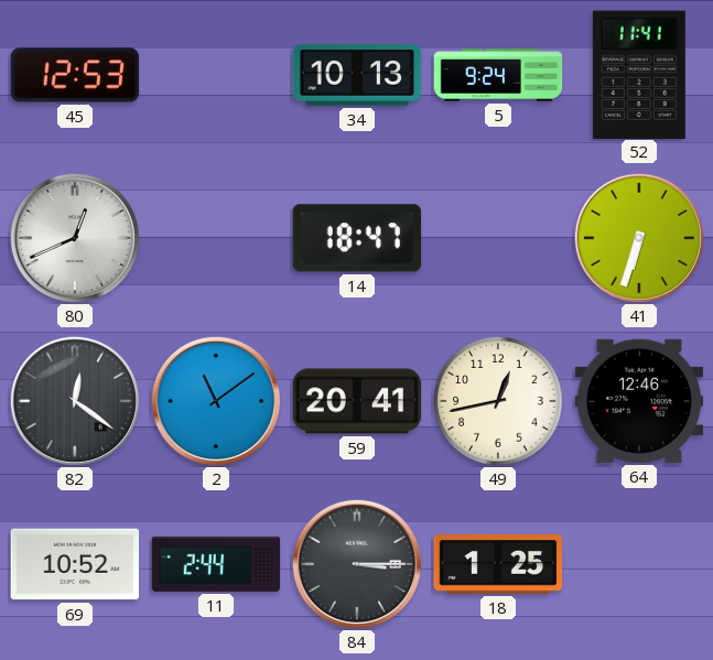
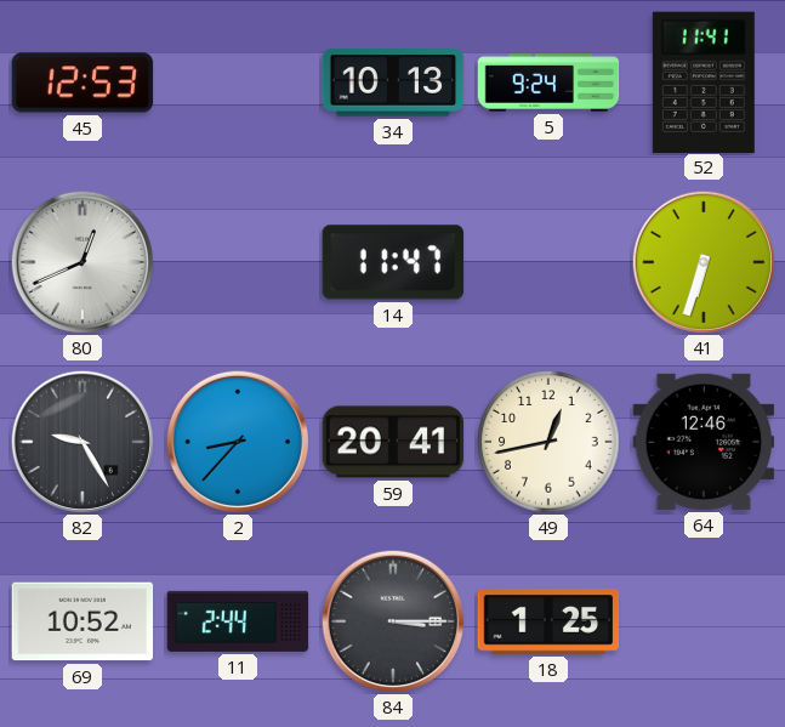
14: 18:47 -> 11:47 (393, 262)
82: 12:21 -> 9:25 (83, 442)
2: 11:09 -> 8:37 (238, 442)
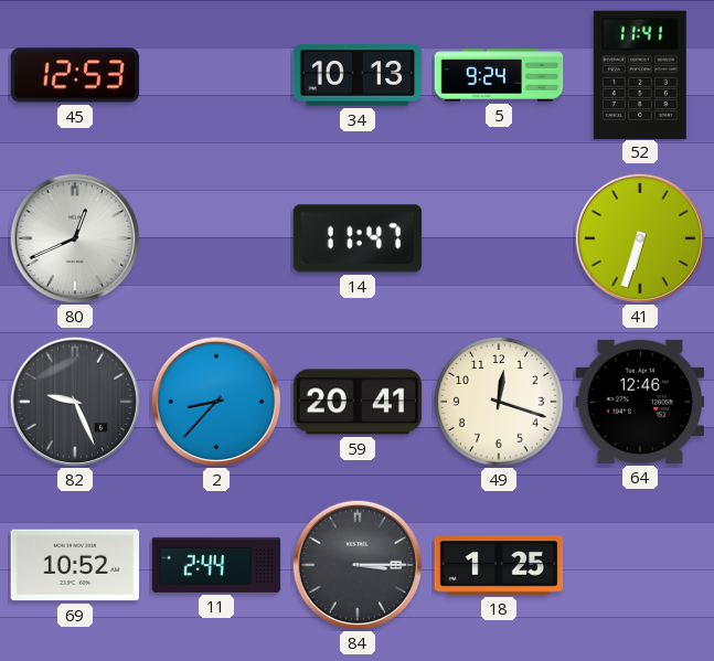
82: 9:25 -> 9:26 (75, 402)
49: 12:43 -> 12:18 (499, 402)
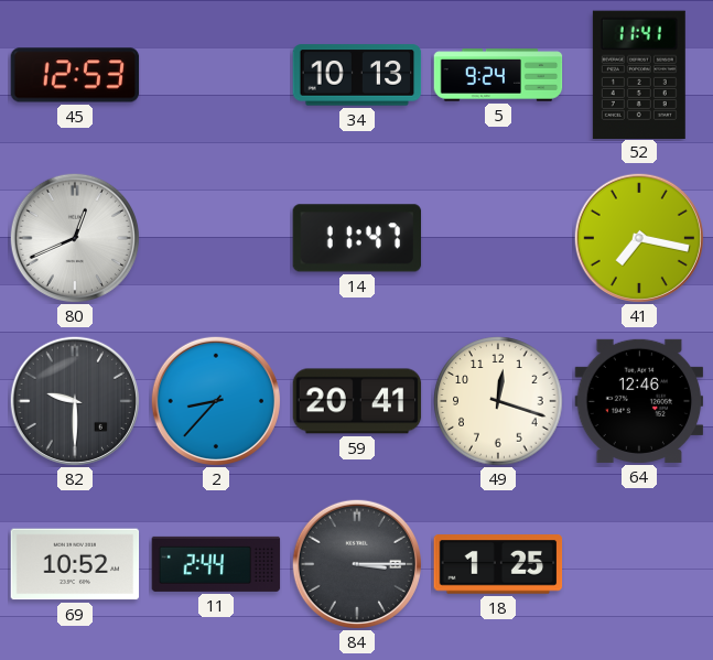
41: 6:33 -> 7:17 (639, 238)
82: 9:26 -> 9:30 (75, 401)
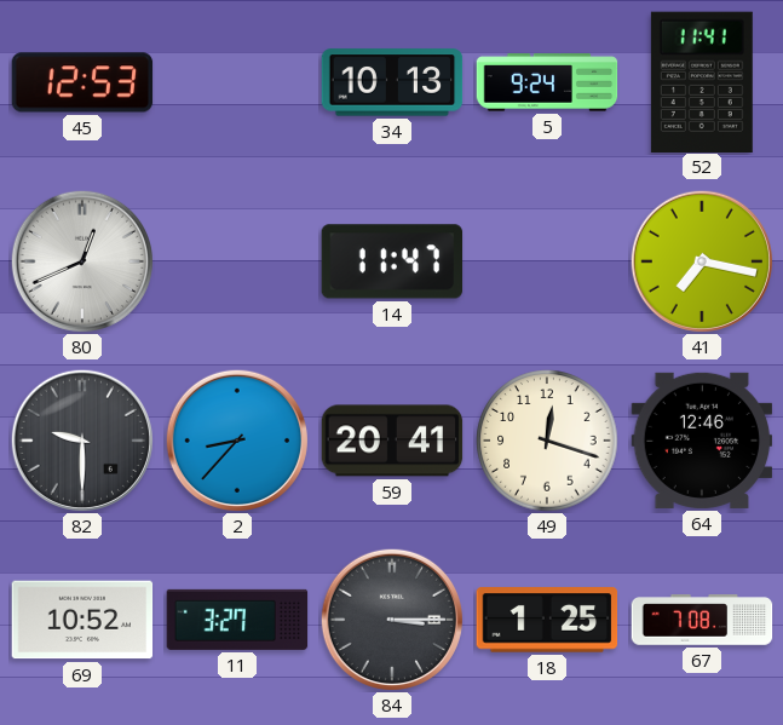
11: 2:44 -> 3:27 (237, 620)
67: none -> 7:08 (702, 620)
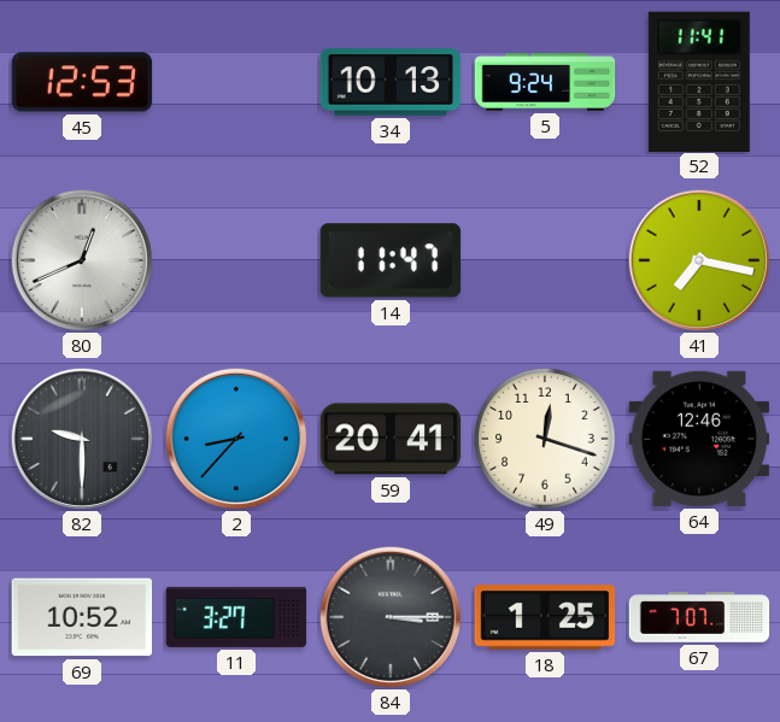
67: 7:08 -> 7:07 (699, 617)
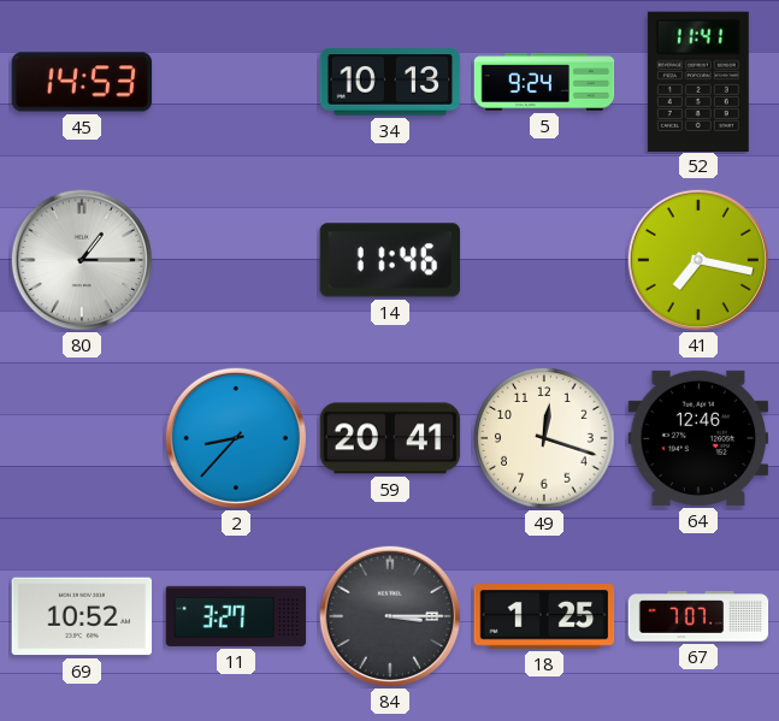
45: 12:53 -> 14:53 (82, 82)
80: 12:41 -> 1:15 (82, 260)
14: 11:47 -> 11:46 (390, 260)
82: 9:30 -> none (82, 439)
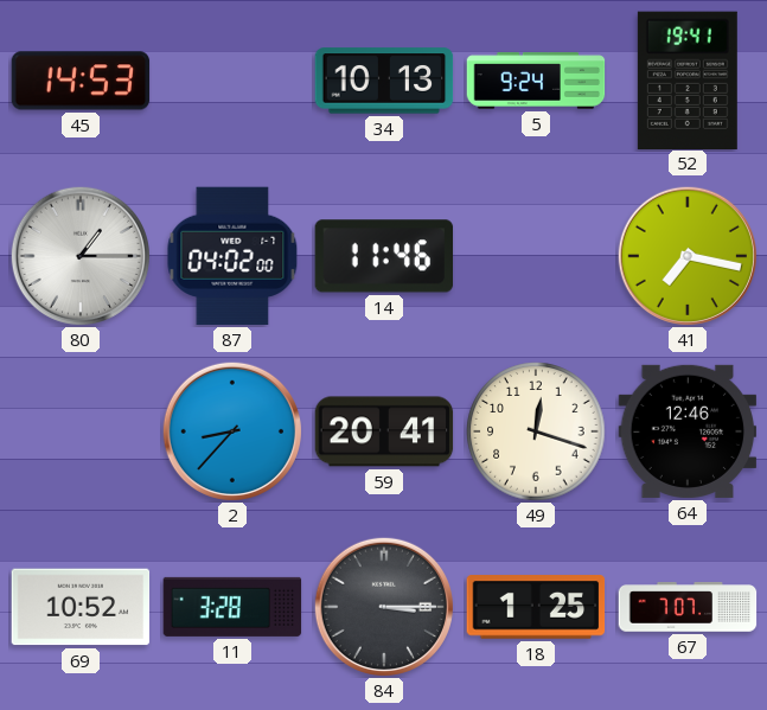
52: 11:41 -> 19:41 (688, 79)
87: none -> 04:02 (232, 256)
11: 3:27 -> 3:28 (232, 607)
